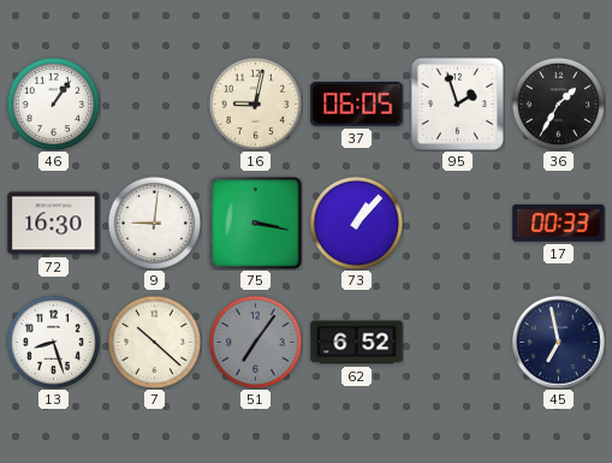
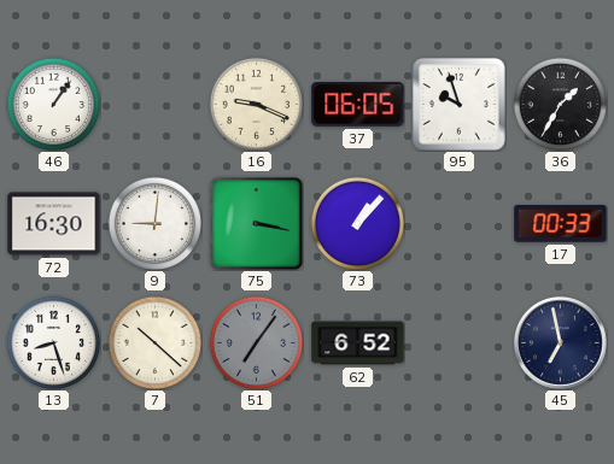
16: 9:02 -> 9:19 (256, 104)
95: 1:57 -> 9:57 (458, 104)
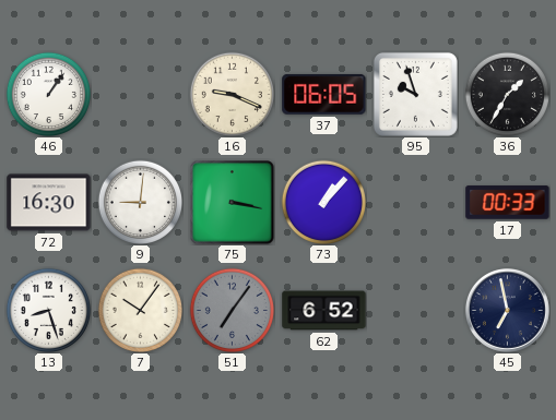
7: 10:22 -> 10:06 (140, 310)
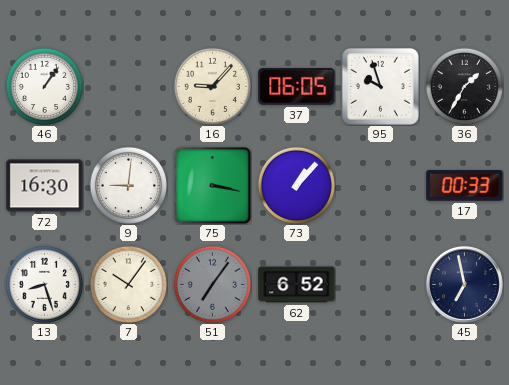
16: 9:19 -> 9:07 (212, 86)
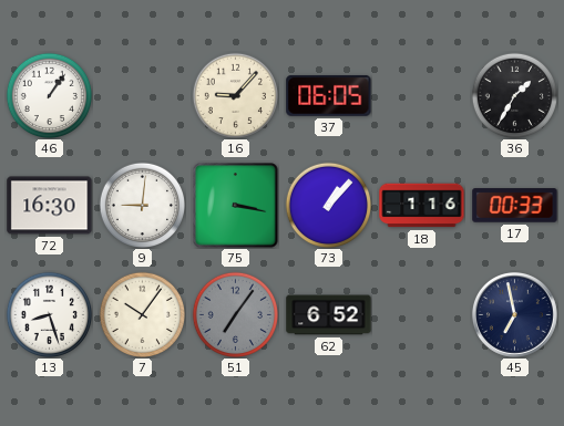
95: 9:57 -> none (380, 86)
18: none -> 1:16 (422, 206)
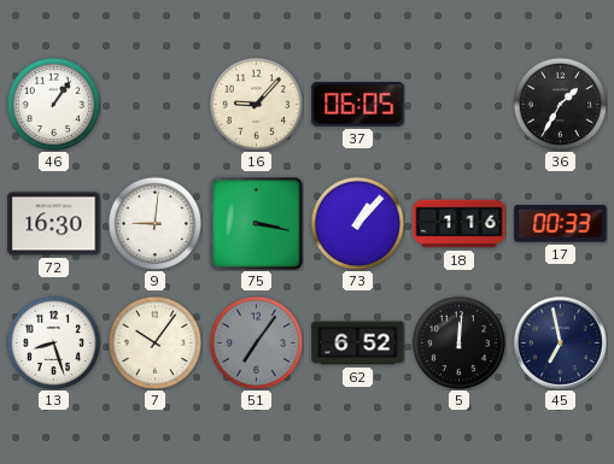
5: none -> 12:01 (458, 342)
